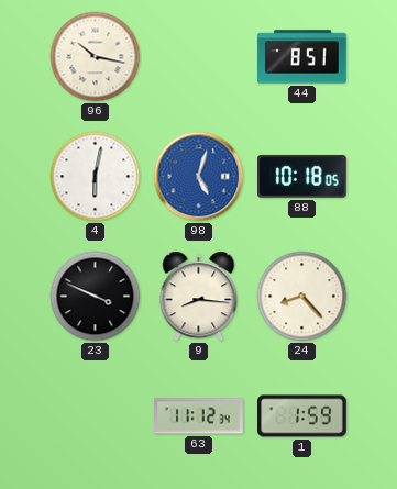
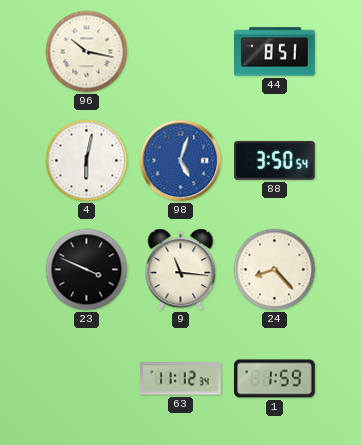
88: 10:18 -> 3:50 (275, 160)
9: 8:16 -> 11:16 (181, 270)
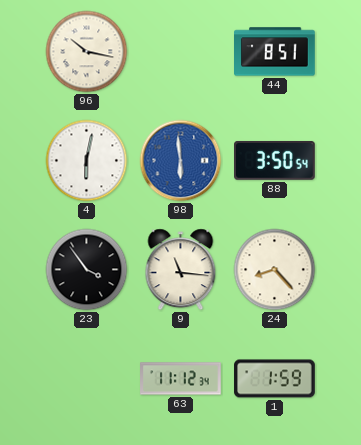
98: 5:03 -> 5:59 (181, 161)
23: 3:49 -> 3:54 (87, 270)
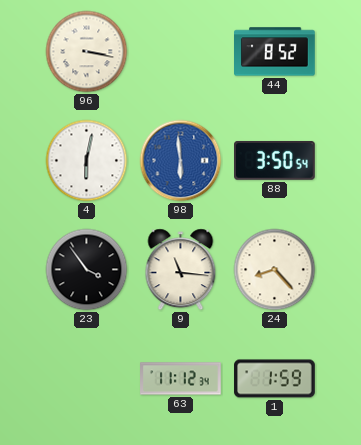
96: 10:17 -> 3:17 (87, 52)
44: 8:51 -> 8:52 (275, 52)
